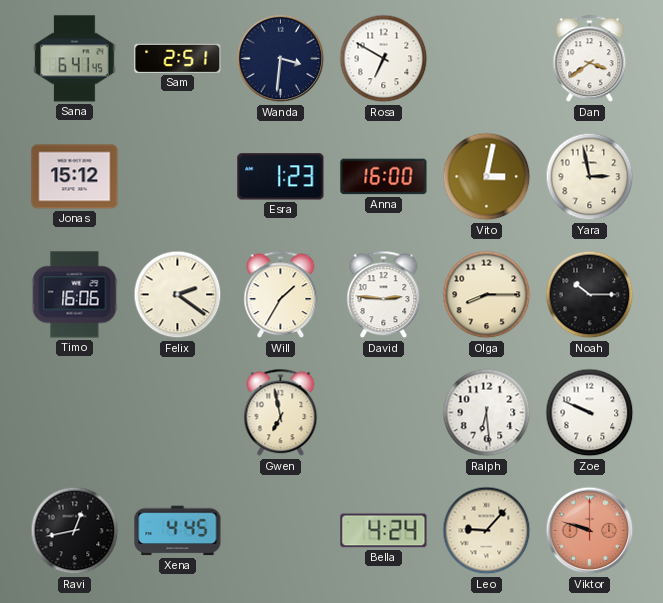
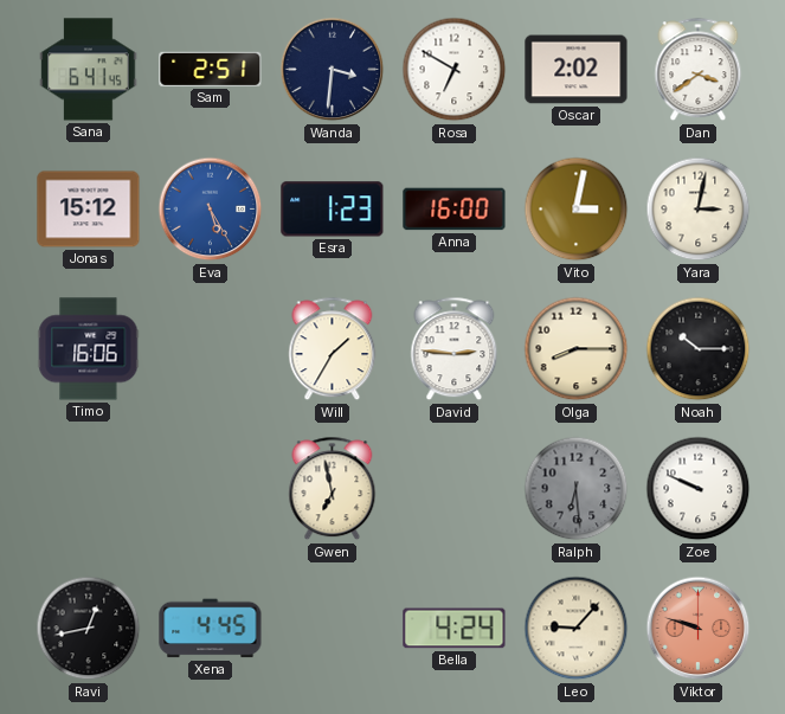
Oscar: none -> 2:02 (577, 70)
Eva: none -> 5:25 (211, 210)
Yara: 2:58 -> 3:02 (699, 210)
Felix: 2:21 -> none (178, 295)
Ralph dial: white -> grey (577, 489)
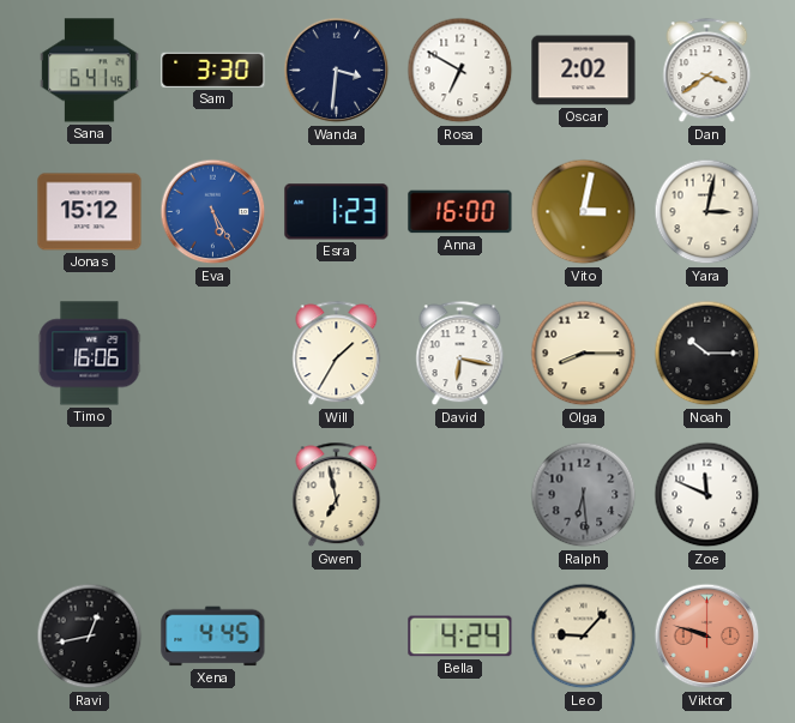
Sam: 2:51 -> 3:30 (213, 70)
David: 2:46 -> 6:17 (460, 354)
Zoe: 9:49 -> 11:49 (707, 495)
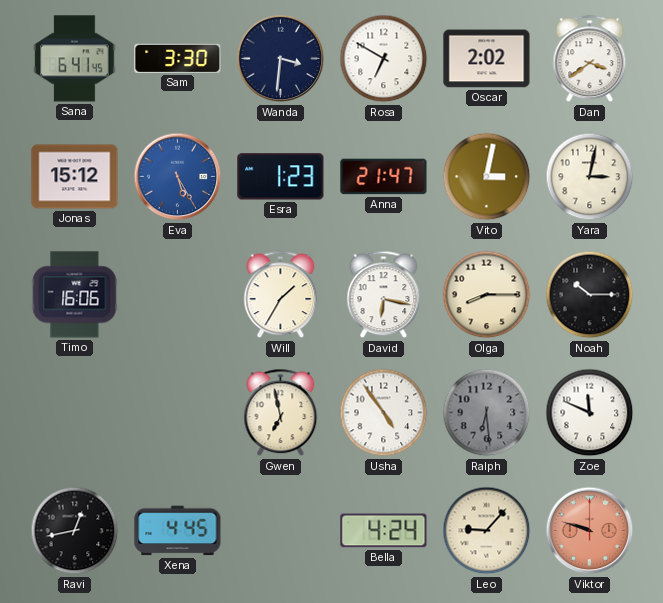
Anna: 16:00 -> 21:47 (384, 177)
Usha: none -> 4:54 (384, 413)
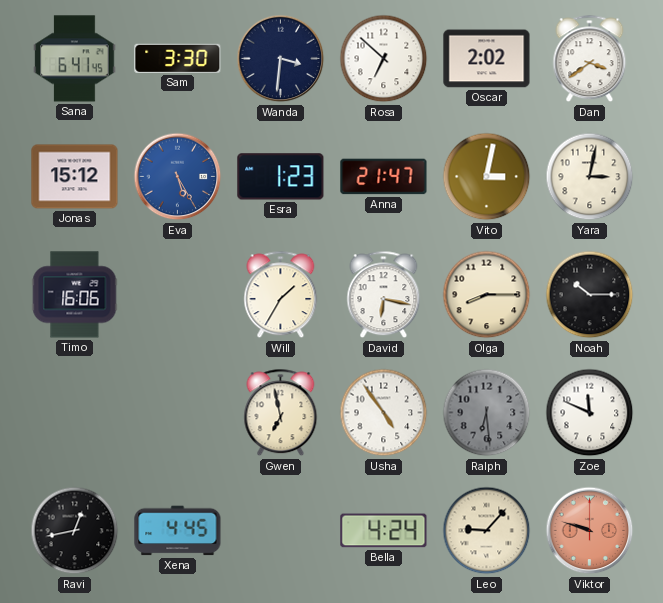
Rosa: 6:50 -> 6:52 (384, 59)
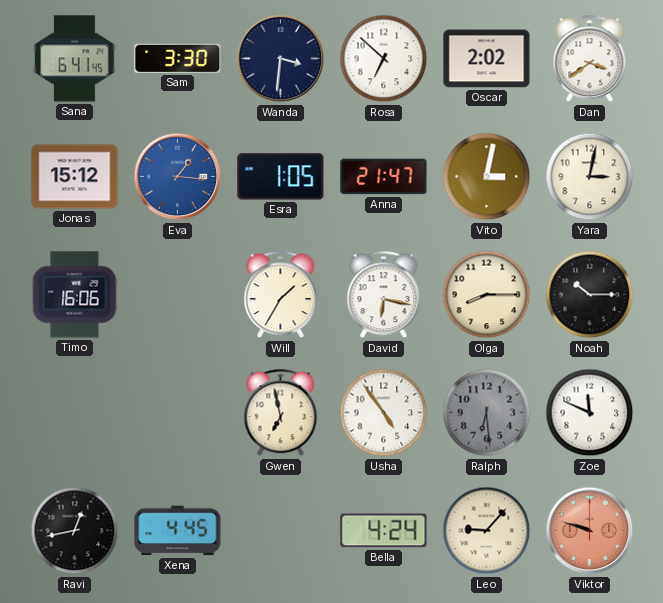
Eva: 5:25 -> 1:16 (178, 177)
Esra: 1:23 -> 1:05 (281, 177)
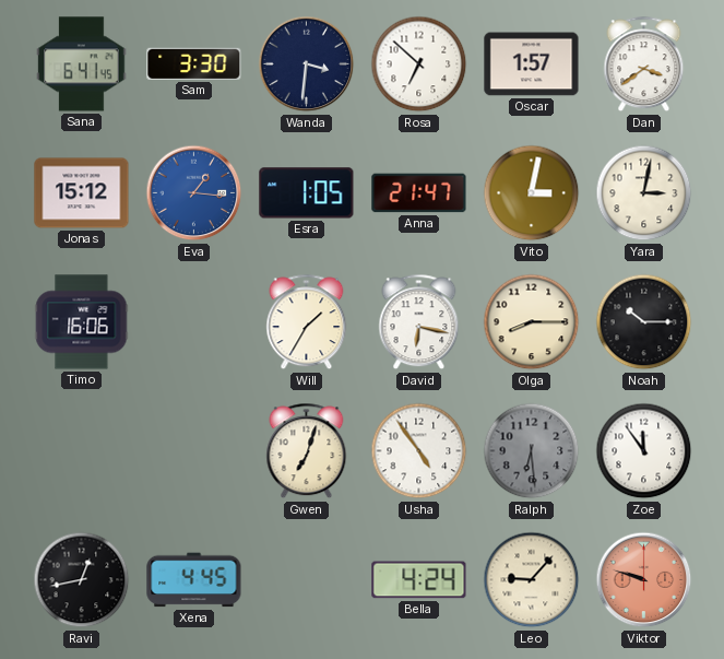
Oscar: 2:02 -> 1:57 (532, 64)
Gwen: 6:58 -> 7:03 (307, 451)
Zoe: 11:49 -> 11:54 (644, 451)
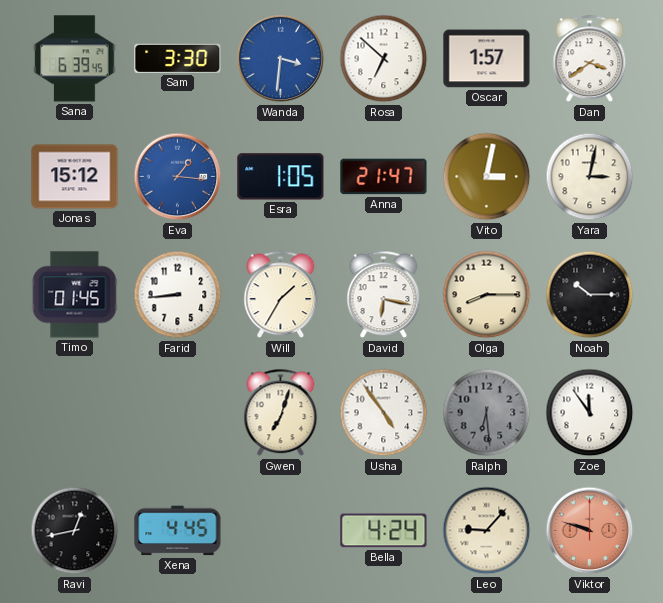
Sana: 6:41 -> 6:39 (75, 59)
Wanda dial: navy -> blue (281, 59)
Timo: 16:06 -> 01:45 (75, 295)
Farid: none -> 8:44 (178, 295)
